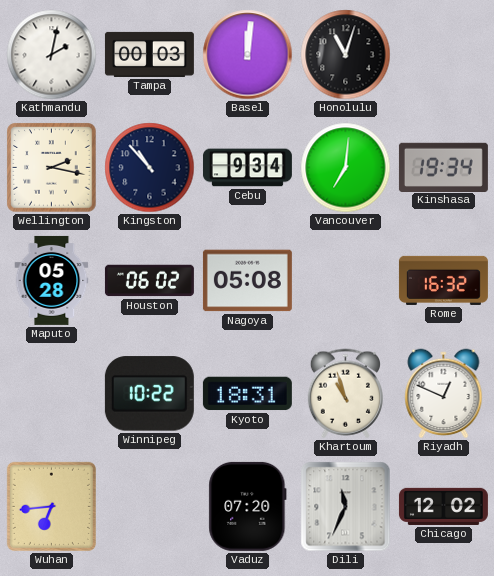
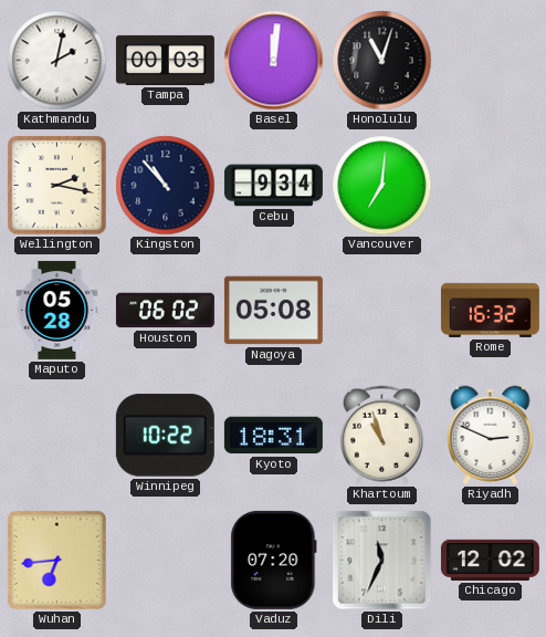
Kinshasa: 19:34 -> none (443, 167)
Riyadh: 12:49 -> 2:49 (491, 436)
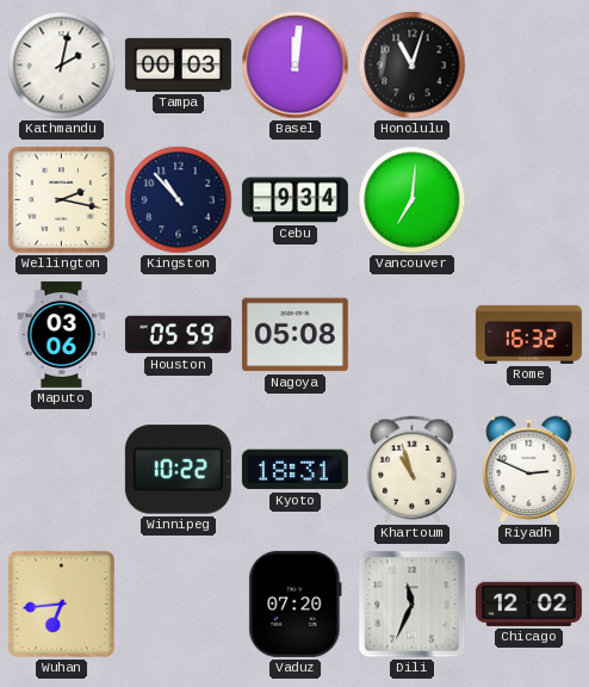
Maputo: 05:28 -> 03:06 (62, 334)
Houston: 06:02 -> 05:59 (178, 335)
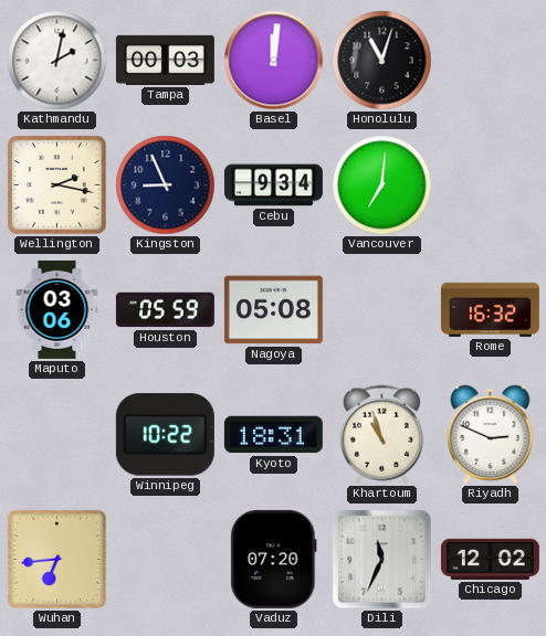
Kingston: 10:53 -> 8:56 (166, 185)
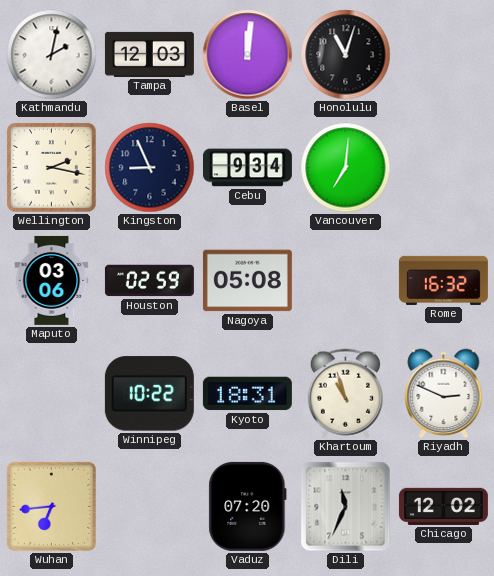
Tampa: 00:03 -> 12:03 (149, 54)
Houston: 05:59 -> 02:59 (149, 281)
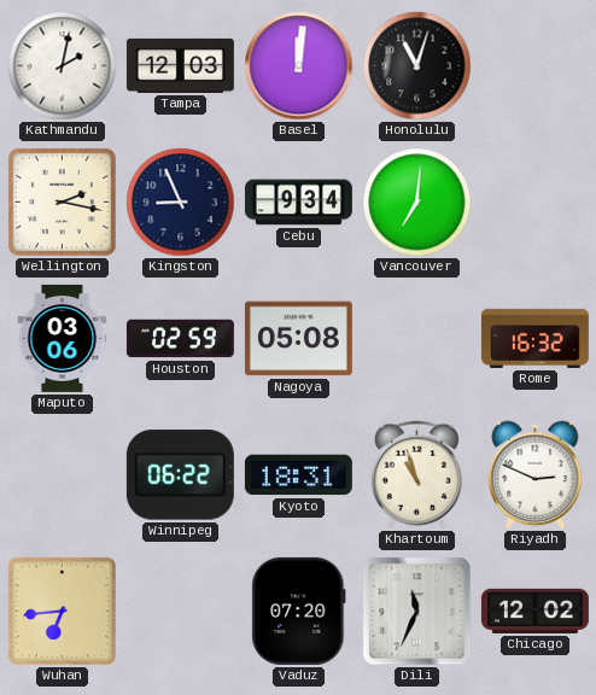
Winnipeg: 10:22 -> 06:22 (180, 475)
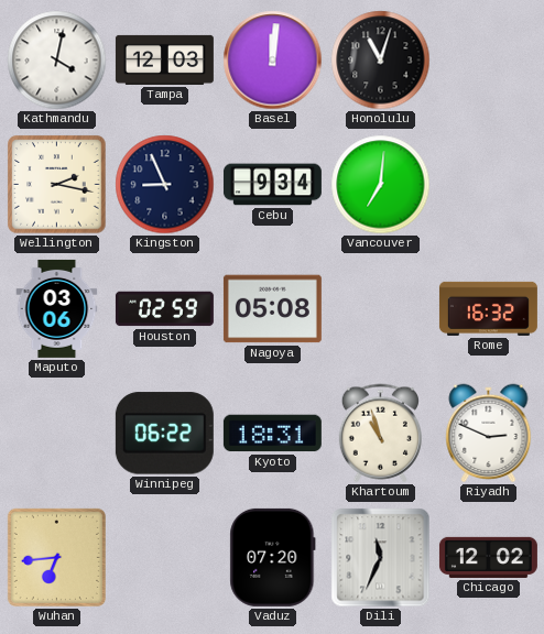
Kathmandu: 2:02 -> 4:02 (57, 61)
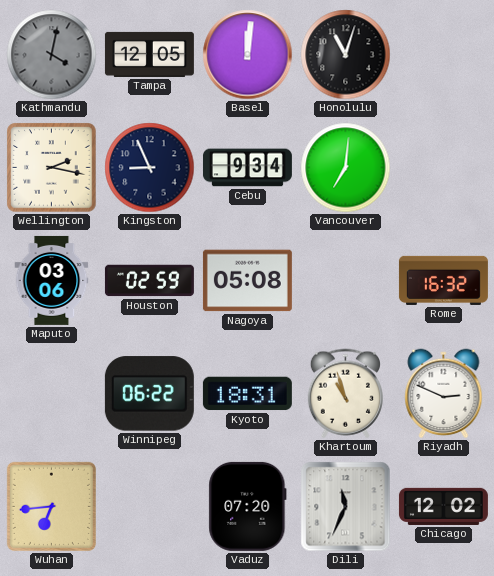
Kathmandu dial: white -> grey (52, 55)
Tampa: 12:03 -> 12:05 (149, 54)
